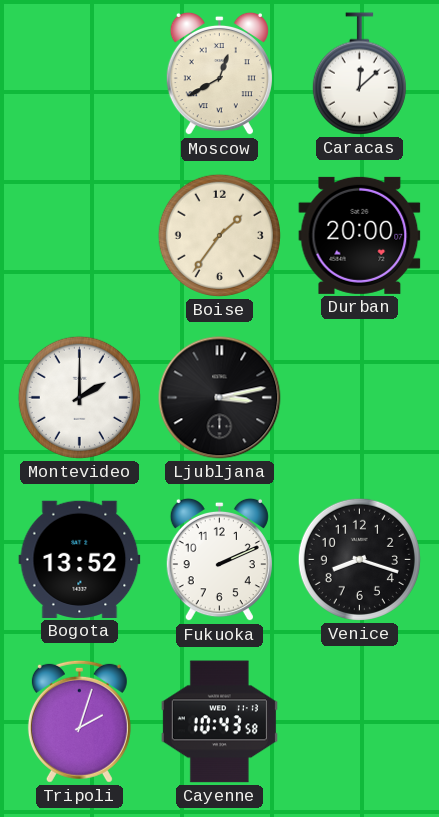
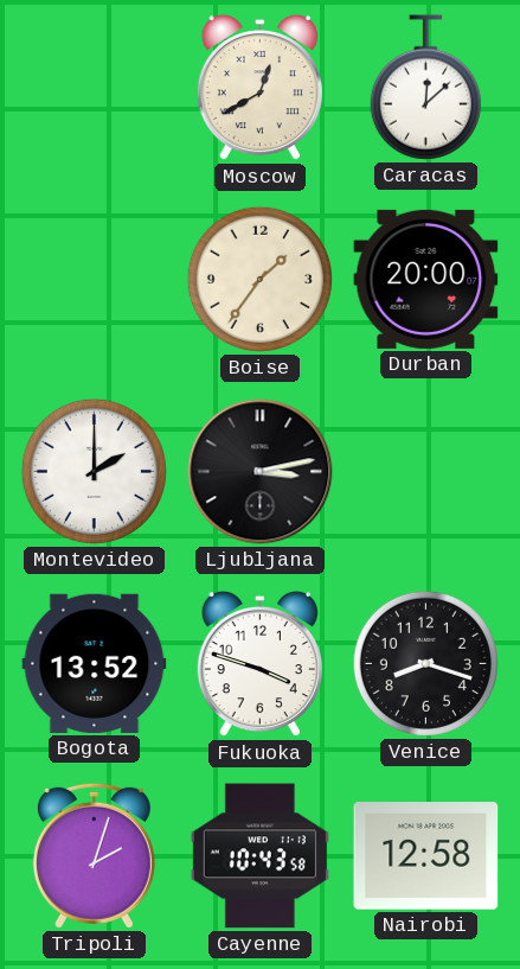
Fukuoka: 2:11 -> 3:48 (259, 664)
Nairobi: none -> 12:58 (426, 856)
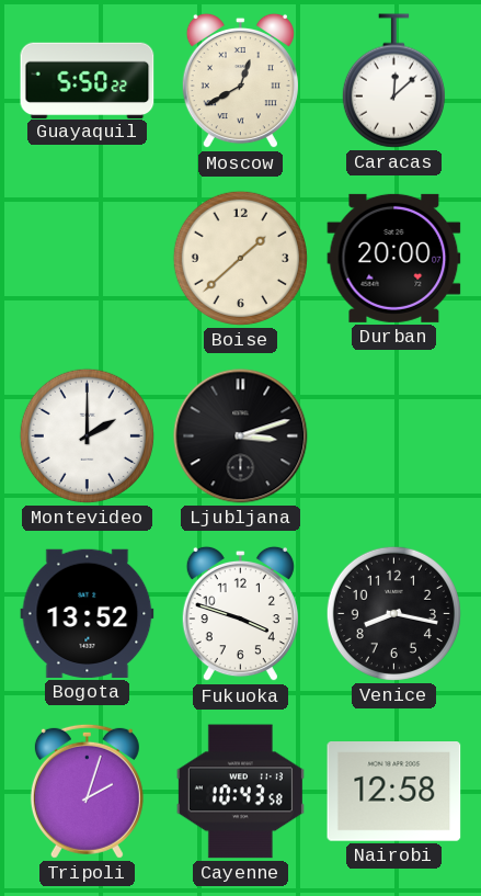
Guayaquil: none -> 5:50 (88, 80)
Boise: 1:36 -> 1:38 (240, 258)
Ljubljana: 3:13 -> 3:12 (241, 436)
Venice: 8:18 -> 8:17 (393, 613)
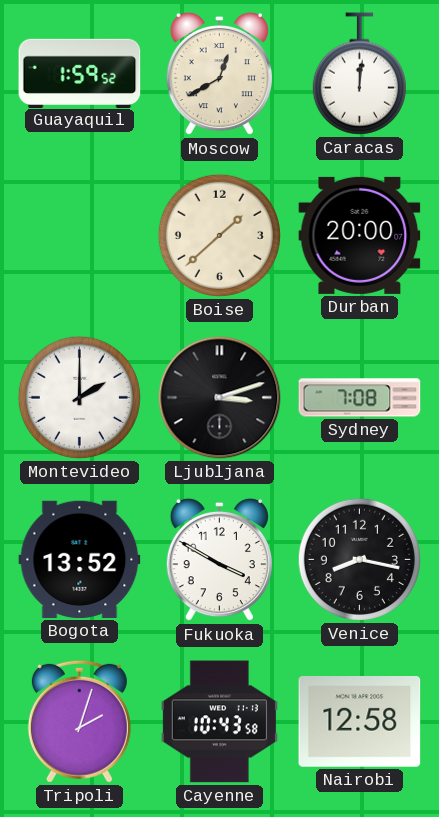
Guayaquil: 5:50 -> 1:59 (80, 73)
Caracas: 12:08 -> 12:01 (359, 74)
Sydney: none -> 7:08 (360, 398)
Fukuoka: 3:48 -> 3:50 (219, 560)
